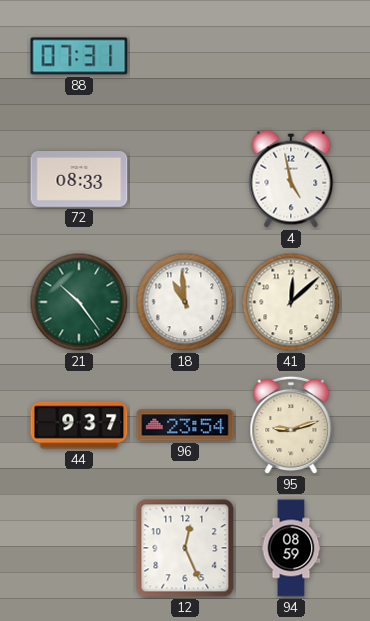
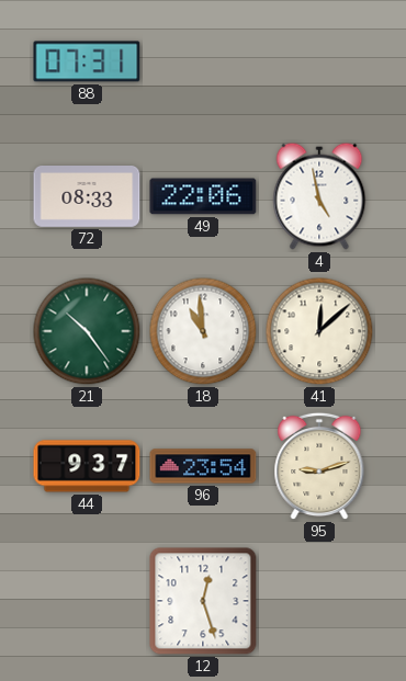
49: none -> 22:06 (203, 196)
12: 12:26 -> 12:27 (203, 601)
94: 08:59 -> none (291, 548)
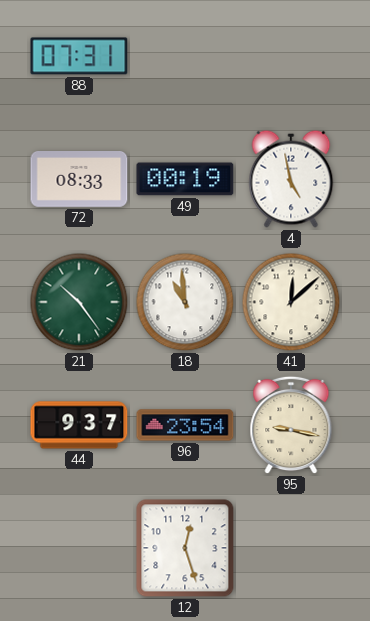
49: 22:06 -> 00:19 (185, 179)
95: 9:12 -> 9:17 (291, 425)
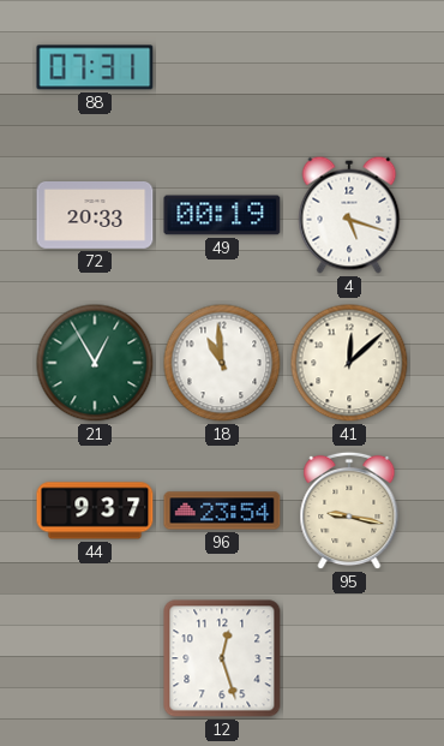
72: 08:33 -> 20:33 (95, 216)
4: 4:58 -> 5:18 (349, 215)
21: 10:24 -> 12:55 (95, 363)
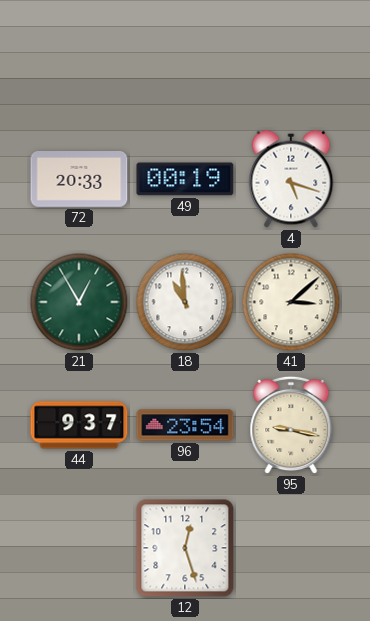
88: 07:31 -> none (95, 67)
41: 12:08 -> 3:08 (291, 302)
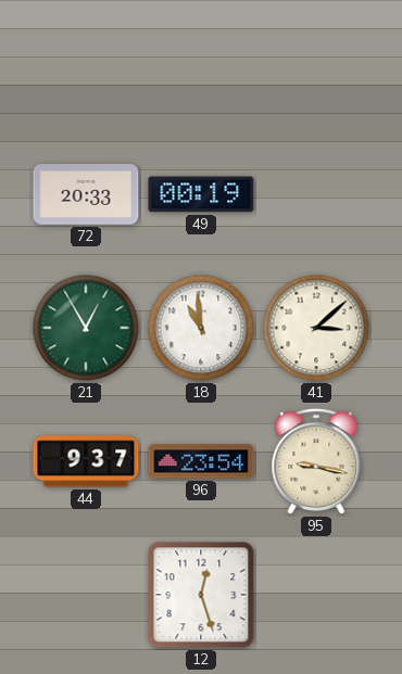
4: 5:18 -> none (291, 179)
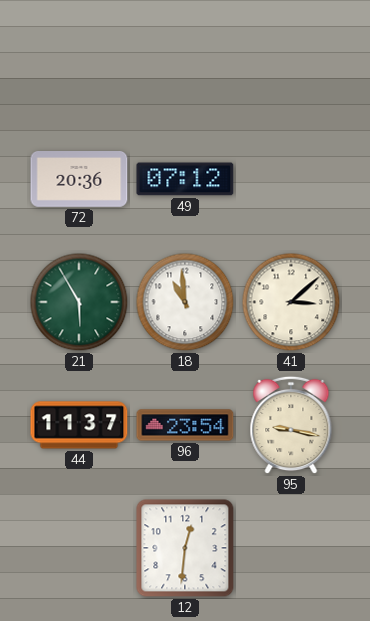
72: 20:33 -> 20:36 (79, 180)
49: 00:19 -> 07:12 (185, 179)
21: 12:55 -> 5:55 (79, 302)
44: 9:37 -> 11:37 (79, 425)
12: 12:27 -> 12:31 (185, 548)
